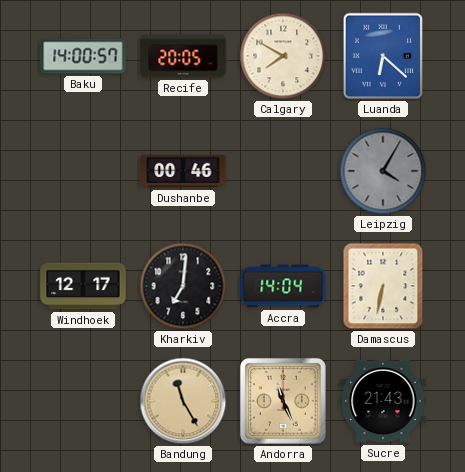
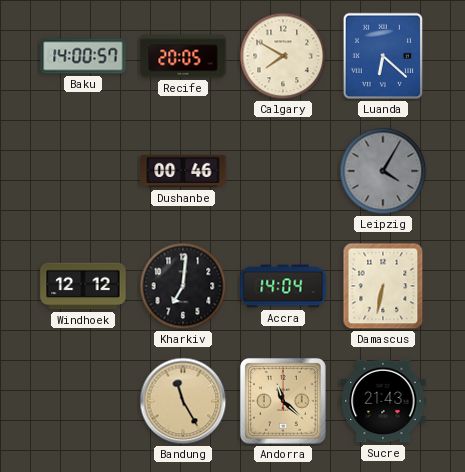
Windhoek: 12:17 -> 12:12 (83, 286)
Andorra: 11:26 -> 11:22 (283, 401)
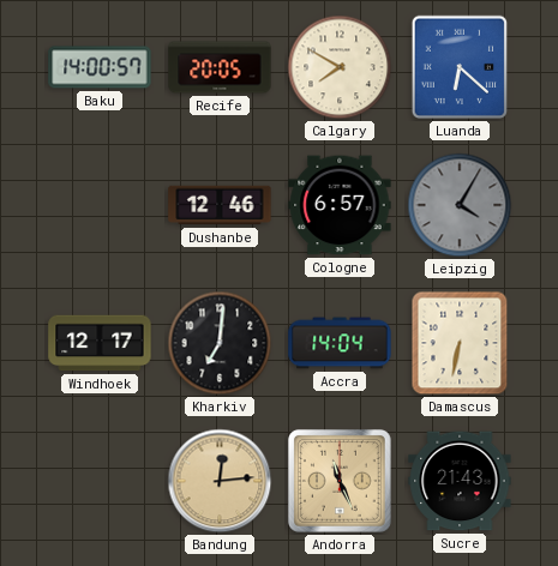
Dushanbe: 00:46 -> 12:46 (220, 205)
Cologne: none -> 6:57 (340, 205)
Windhoek: 12:12 -> 12:17 (100, 343)
Bandung: 11:25 -> 12:14 (220, 481)
Andorra: 11:22 -> 11:26 (340, 481)
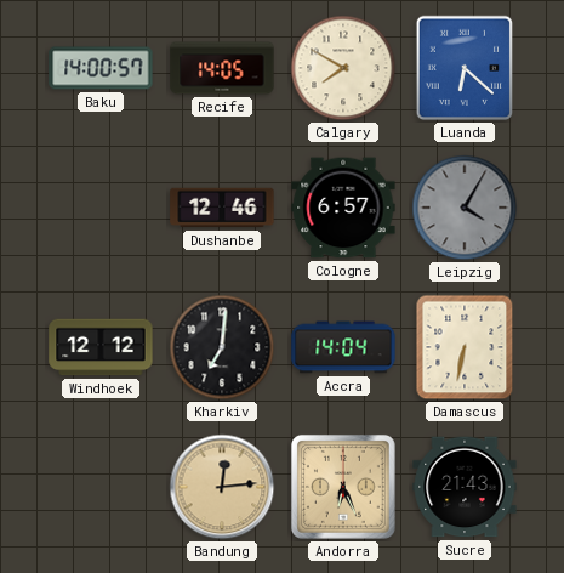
Recife: 20:05 -> 14:05 (222, 68)
Windhoek: 12:17 -> 12:12 (101, 347)
Andorra: 11:26 -> 6:26 (343, 487)
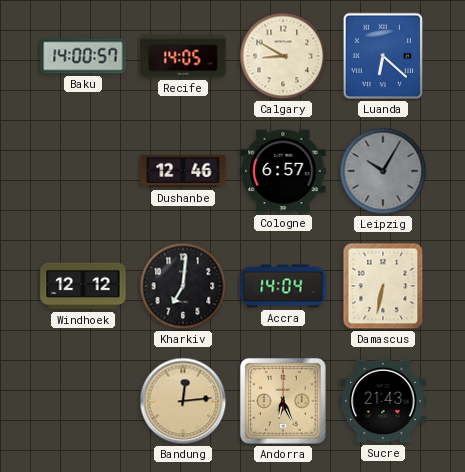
Calgary: 7:50 -> 8:50 (283, 56)
Leipzig: 4:05 -> 10:05 (383, 171)
